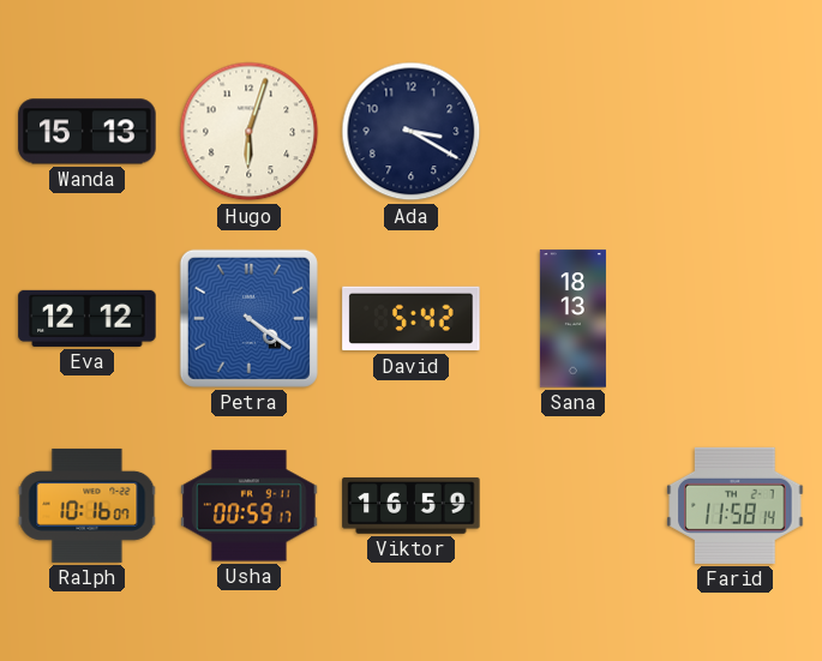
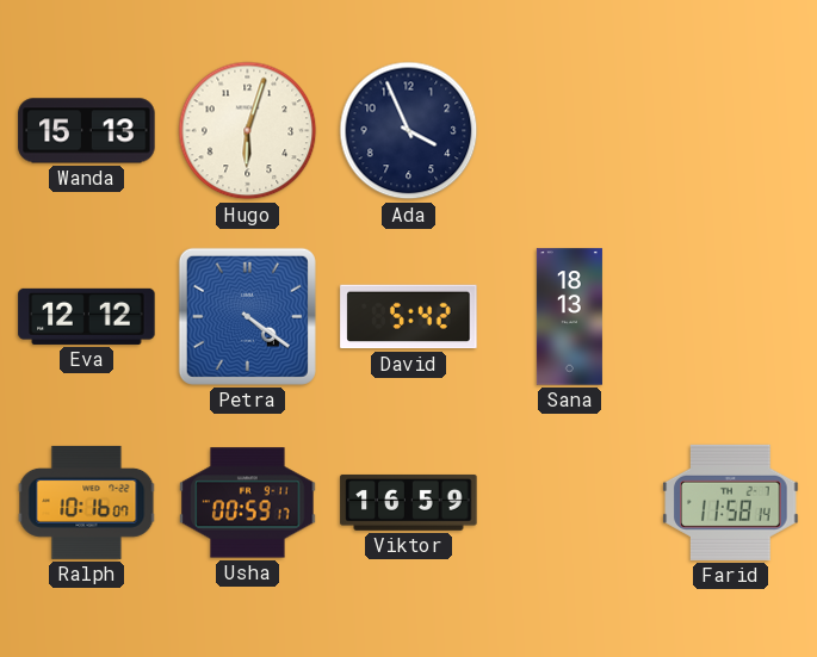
Ada: 3:20 -> 3:56 (409, 131)
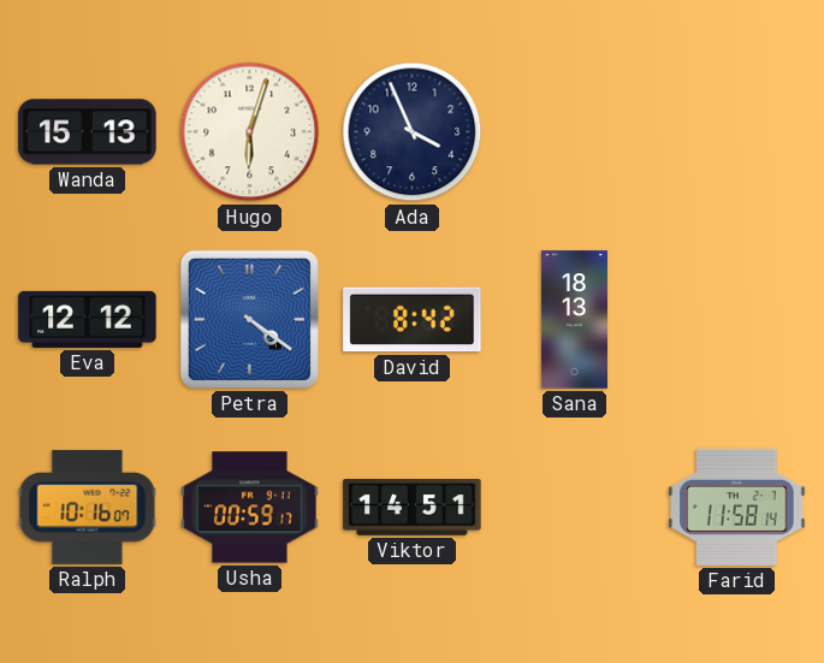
David: 5:42 -> 8:42 (413, 320)
Viktor: 16:59 -> 14:51 (413, 507)
